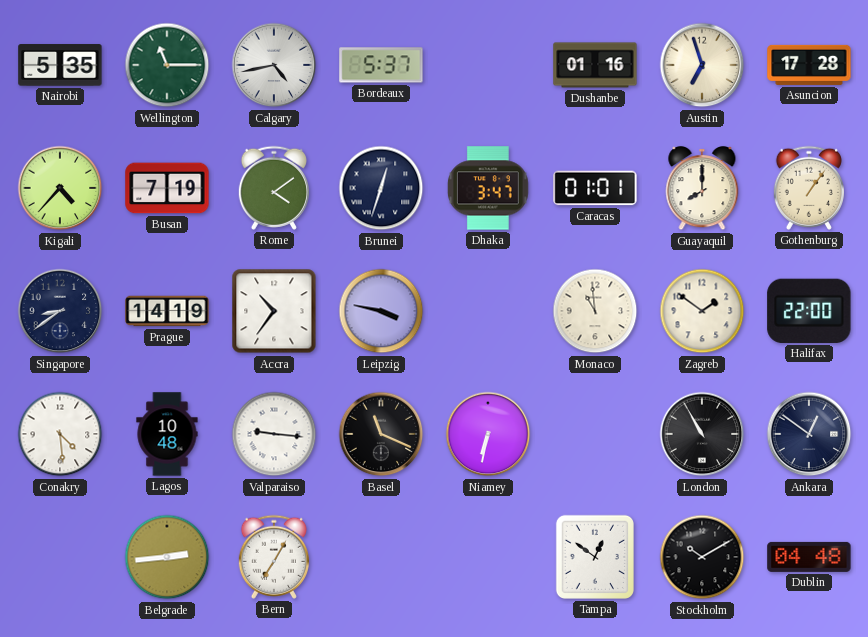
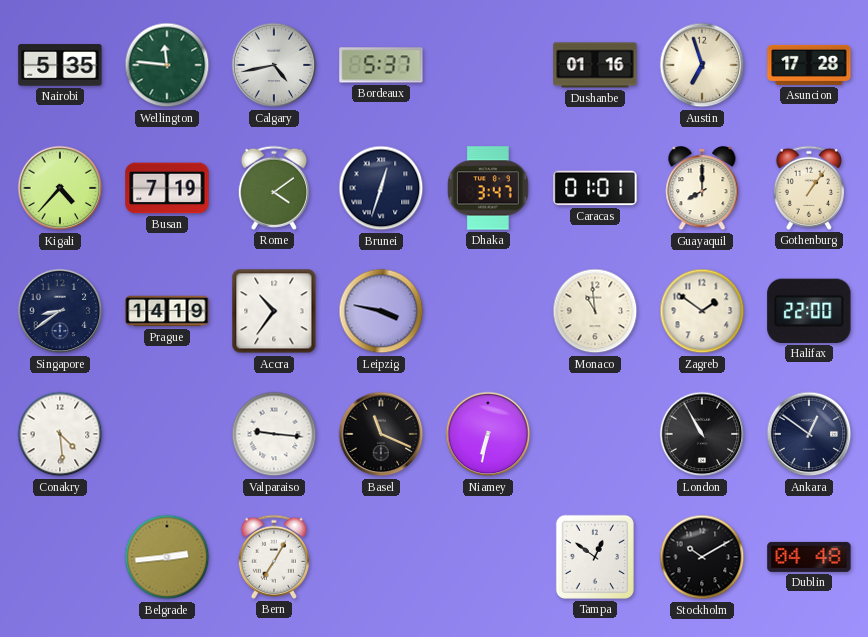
Wellington: 11:15 -> 11:46 (167, 65)
Lagos: 10:48 -> none (167, 434)
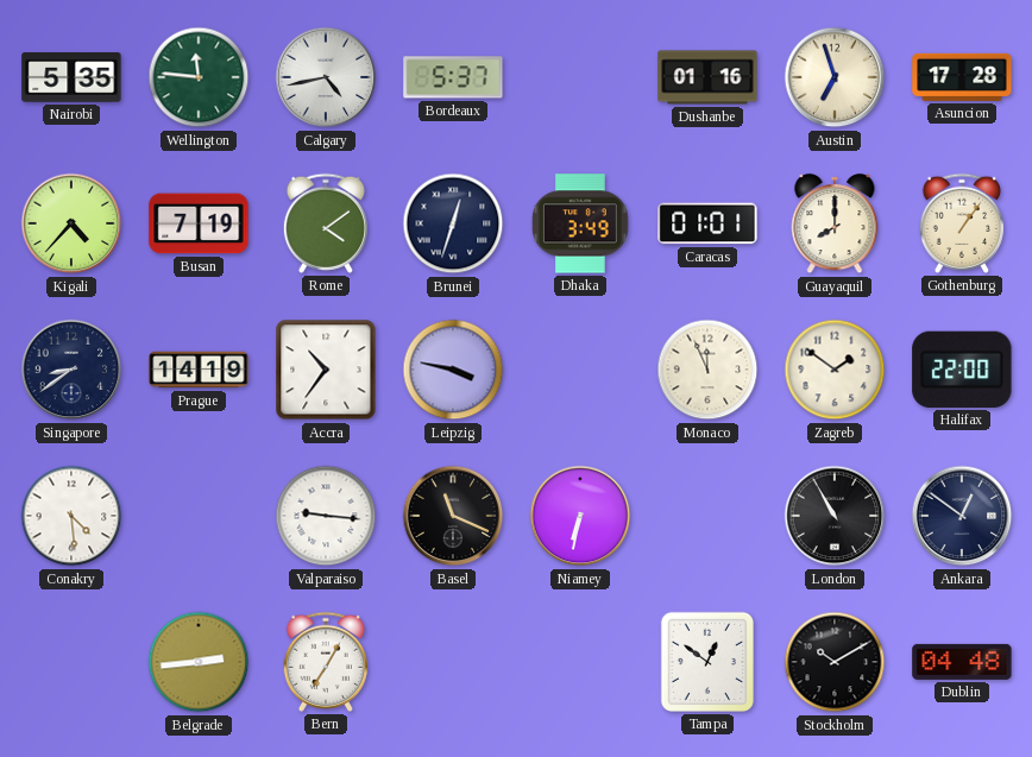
Dhaka: 3:47 -> 3:49 (580, 223)
Monaco: 10:59 -> 11:56 (707, 370)
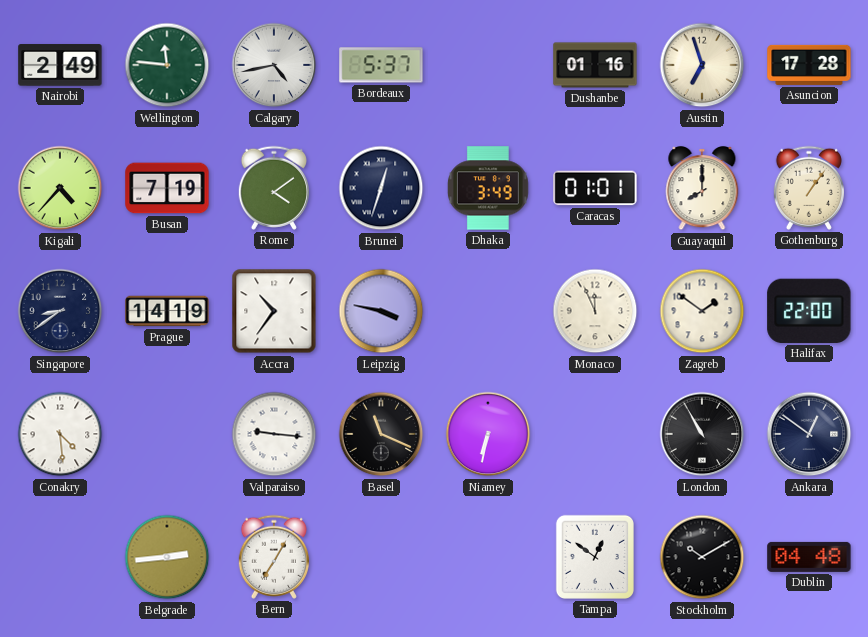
Nairobi: 5:35 -> 2:49 (60, 65)
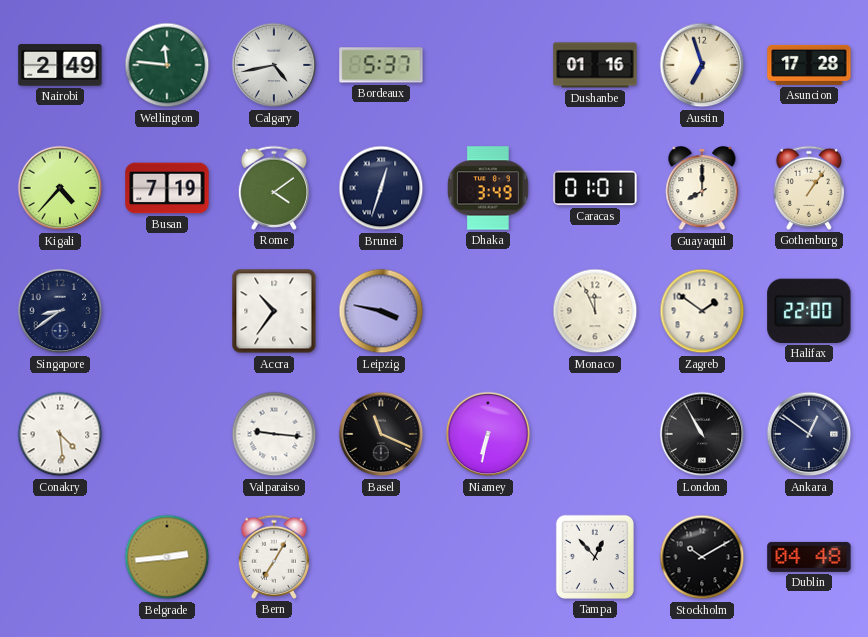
Prague: 14:19 -> none (167, 311)
Tampa: 12:51 -> 12:53 (595, 557)
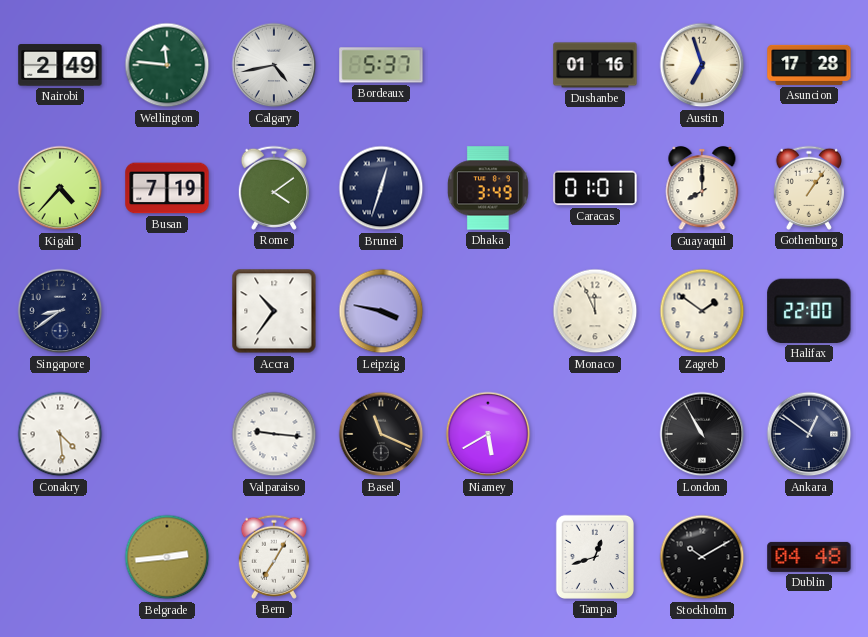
Niamey: 6:32 -> 5:40 (488, 434)
Tampa: 12:53 -> 12:42 (595, 557)
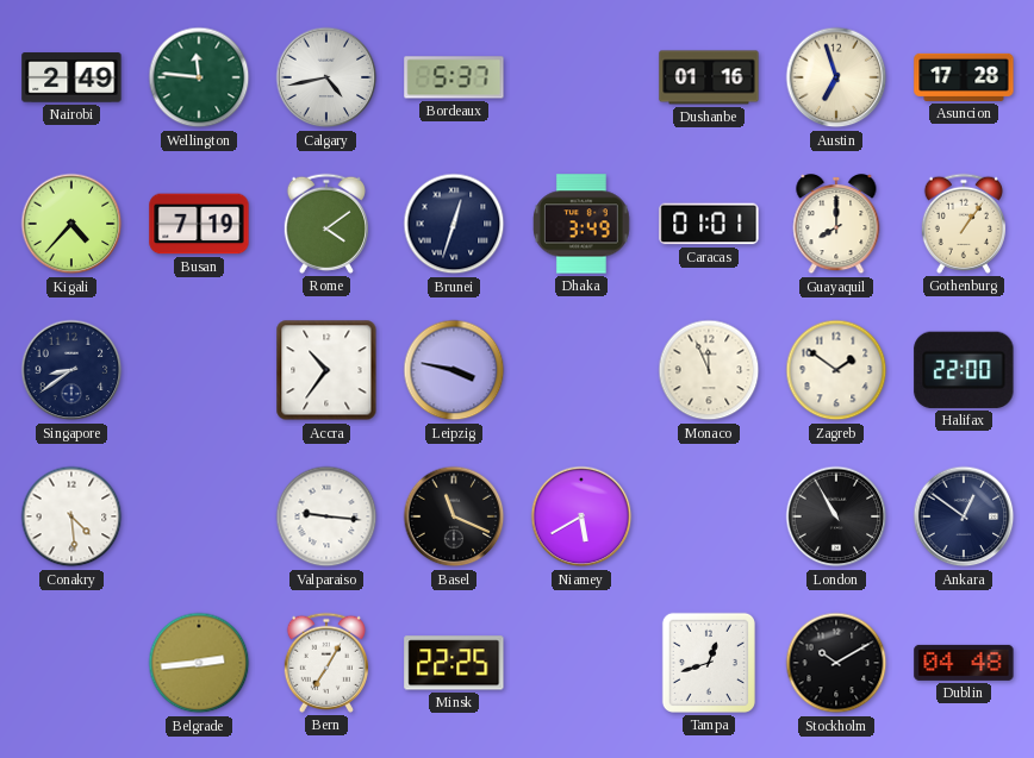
Minsk: none -> 22:25 (454, 663)
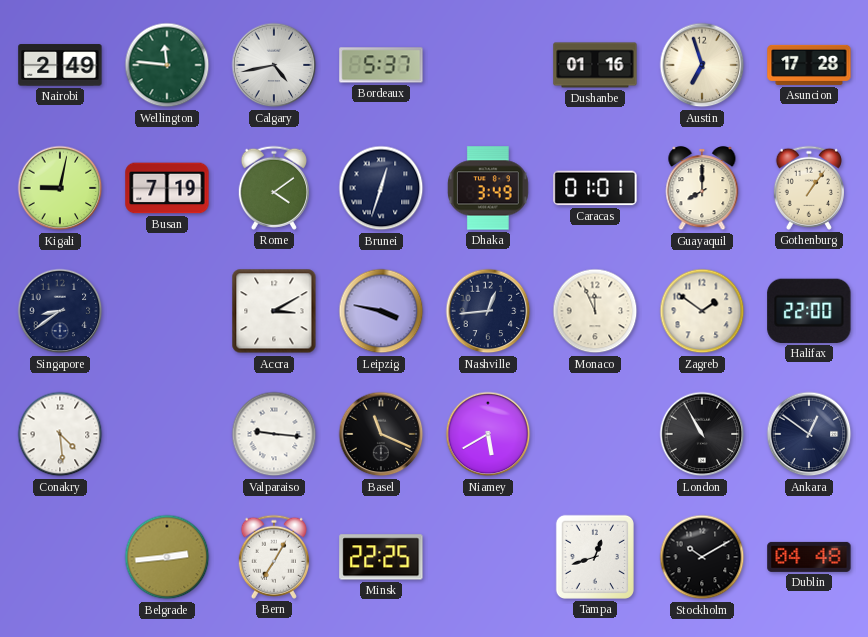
Kigali: 4:37 -> 9:02 (60, 188)
Accra: 10:36 -> 3:10 (274, 311)
Nashville: none -> 12:44 (488, 311)
